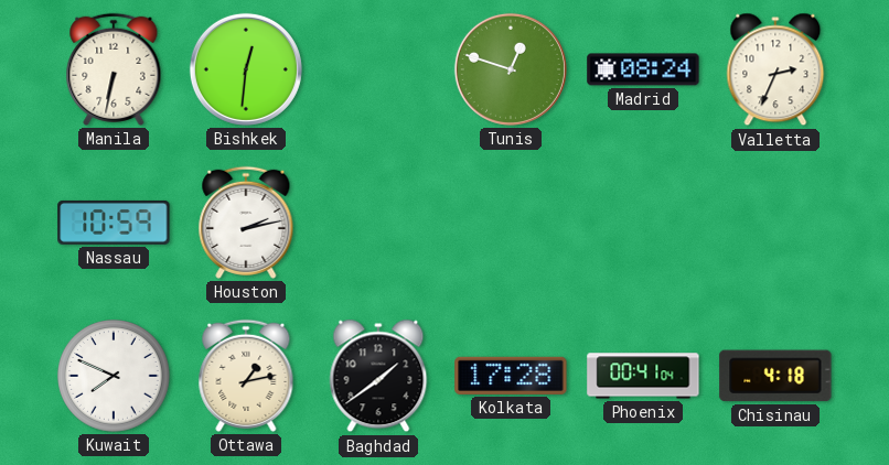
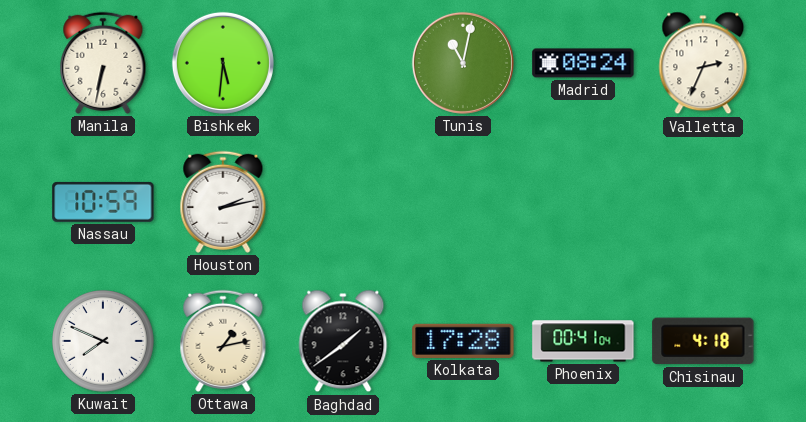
Bishkek: 12:31 -> 5:31 (223, 63)
Tunis: 12:48 -> 11:02 (463, 63)
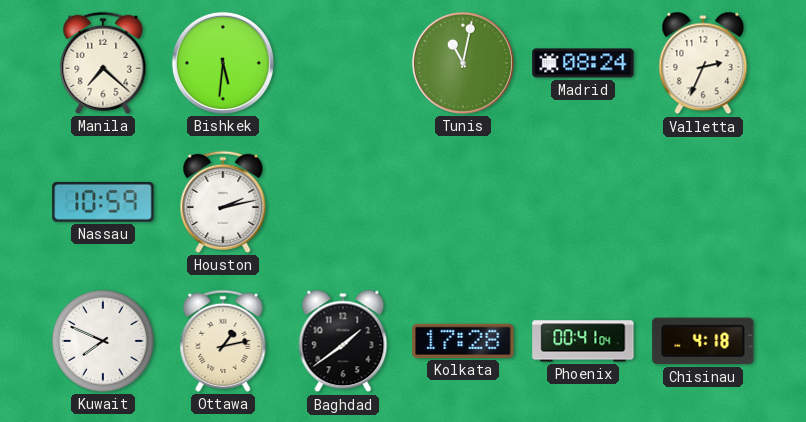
Manila: 6:32 -> 7:22 (103, 63)
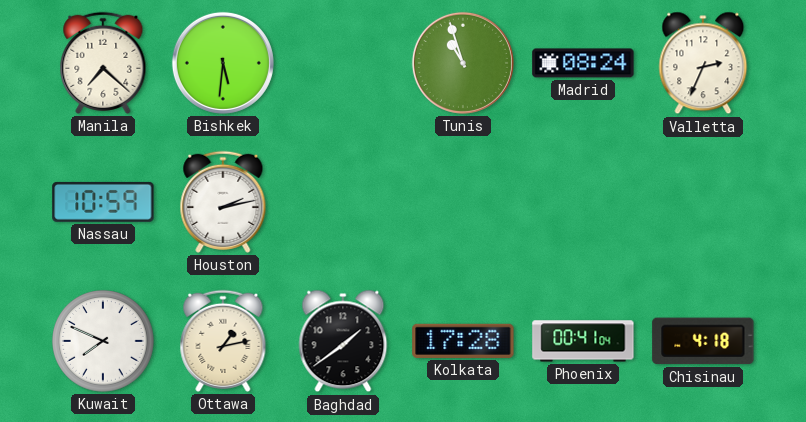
Tunis: 11:02 -> 10:57 (463, 63)
